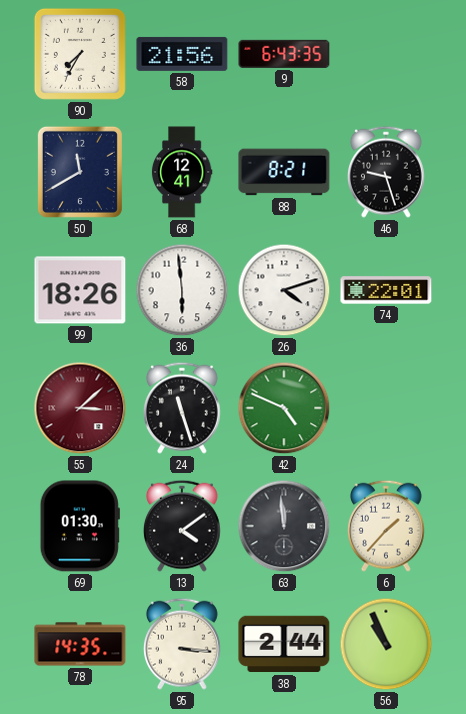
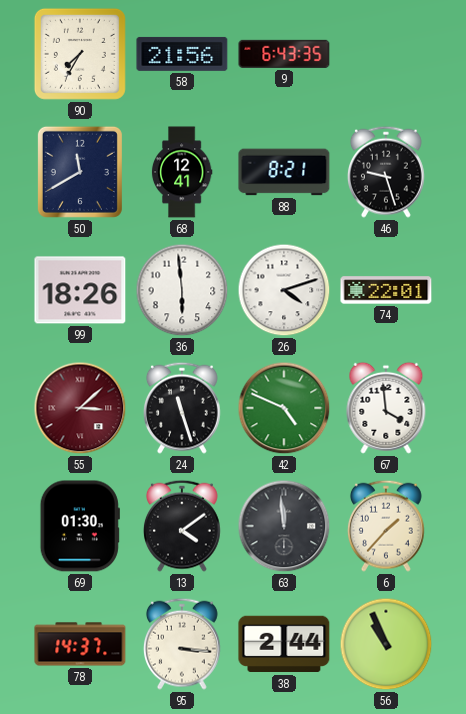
67: none -> 3:59 (386, 408)
78: 14:35 -> 14:37 (80, 644)
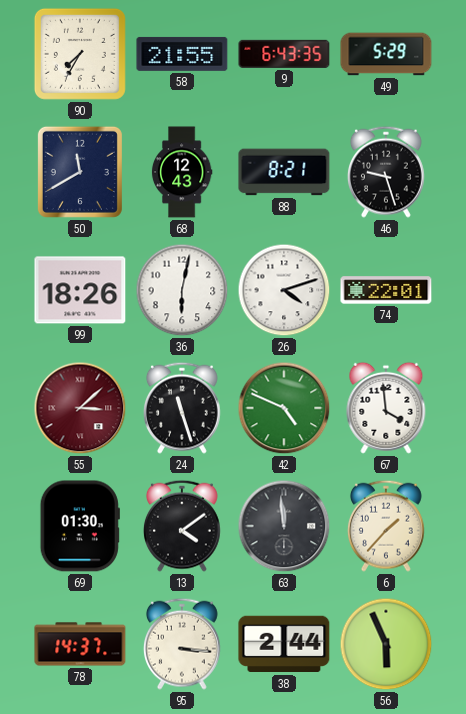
58: 21:56 -> 21:55 (182, 54)
49: none -> 5:29 (386, 54)
68: 12:41 -> 12:43 (182, 172)
36: 5:59 -> 6:02 (182, 290)
56: 10:56 -> 5:56 (386, 644)
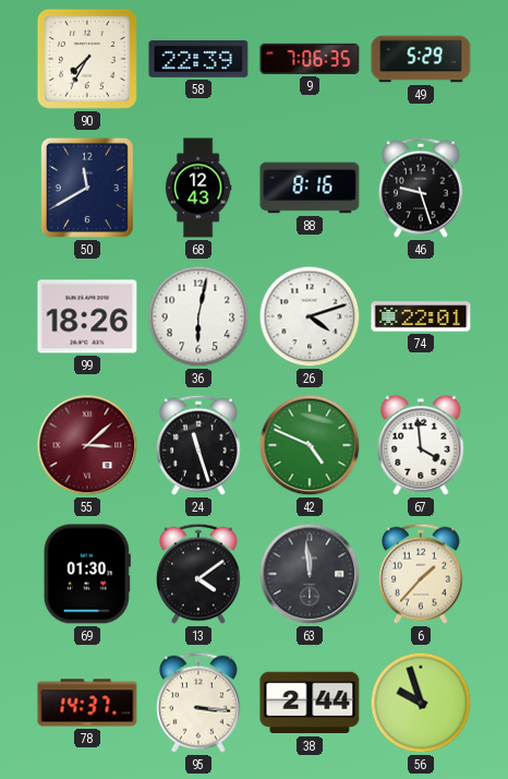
58: 21:55 -> 22:39 (198, 59)
9: 6:43 -> 7:06 (310, 59)
88: 8:21 -> 8:16 (310, 188)
56: 5:56 -> 9:57 (421, 703)
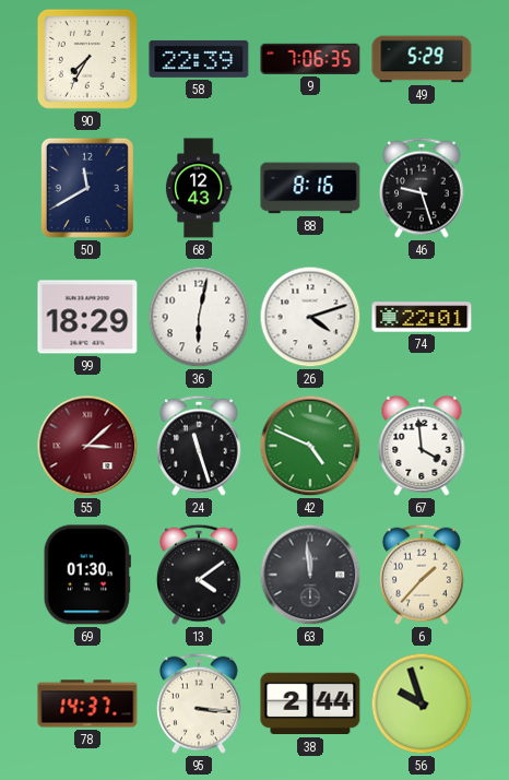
99: 18:26 -> 18:29 (87, 317)
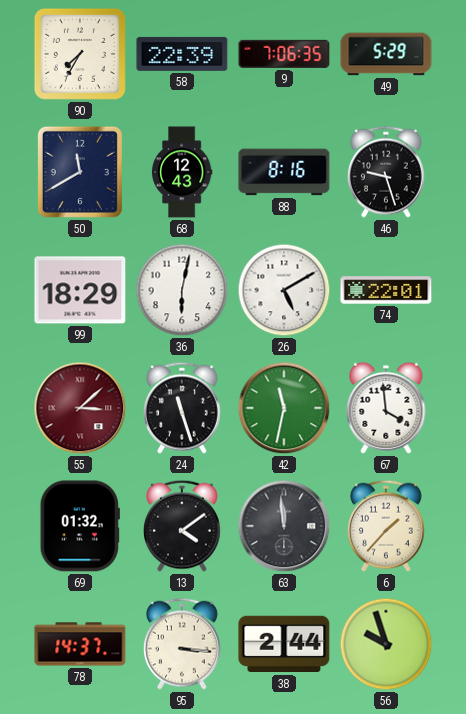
26: 4:12 -> 5:10 (284, 290)
42: 4:49 -> 11:32 (284, 408)
69: 01:30 -> 01:32 (80, 526)
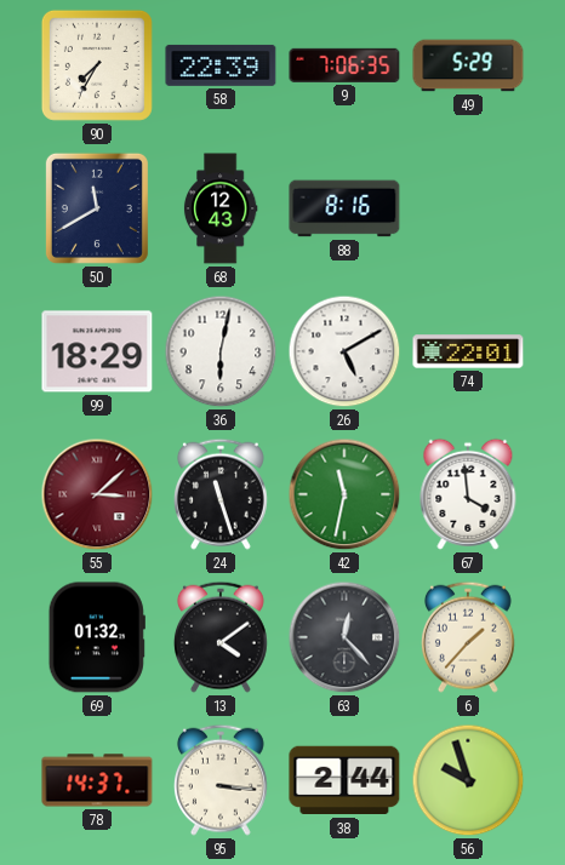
46: 9:27 -> none (386, 172)
63: 11:59 -> 12:23 (344, 637)
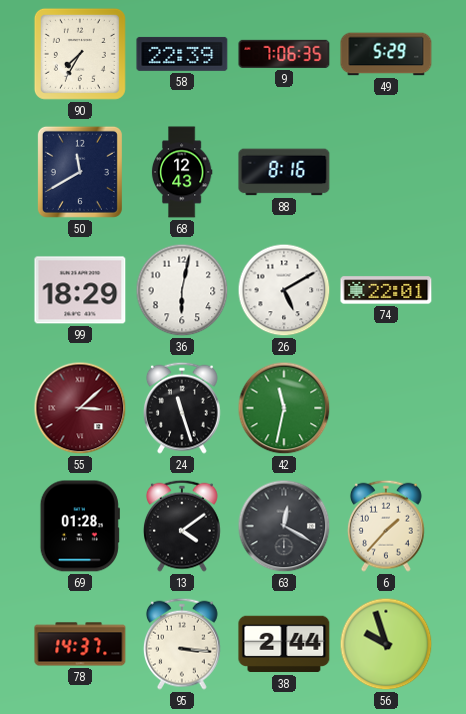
67: 3:59 -> none (468, 494)
69: 01:32 -> 01:28 (80, 526)
63: 12:23 -> 12:20 (284, 526)
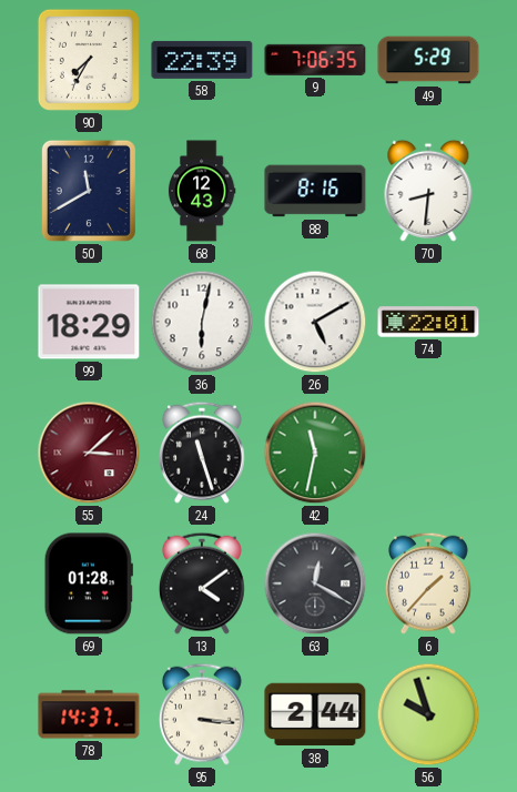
70: none -> 8:31 (428, 191)
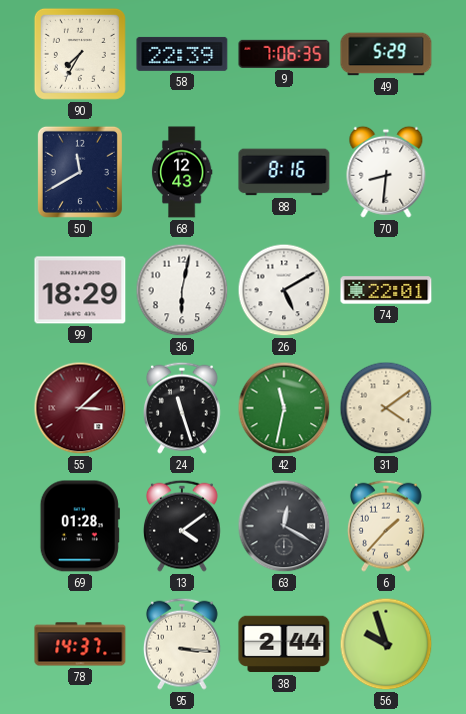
31: none -> 4:09 (386, 408)
